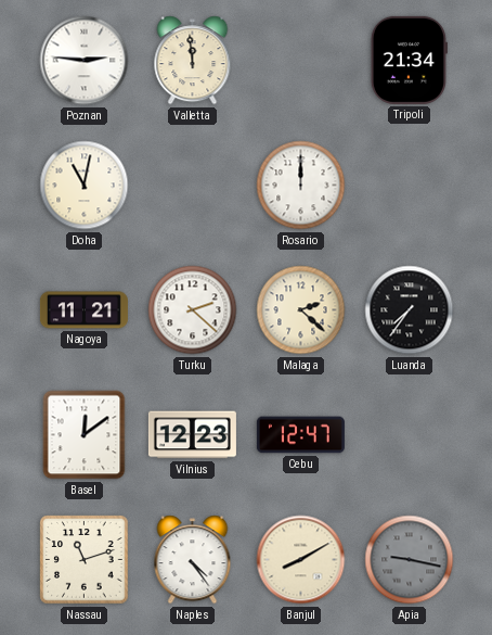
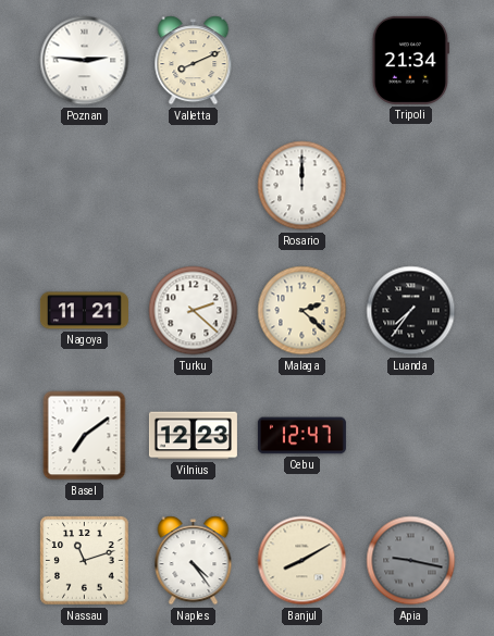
Valletta: 11:59 -> 8:11 (194, 61)
Doha: 11:02 -> none (85, 186)
Basel: 12:09 -> 7:09 (85, 436)
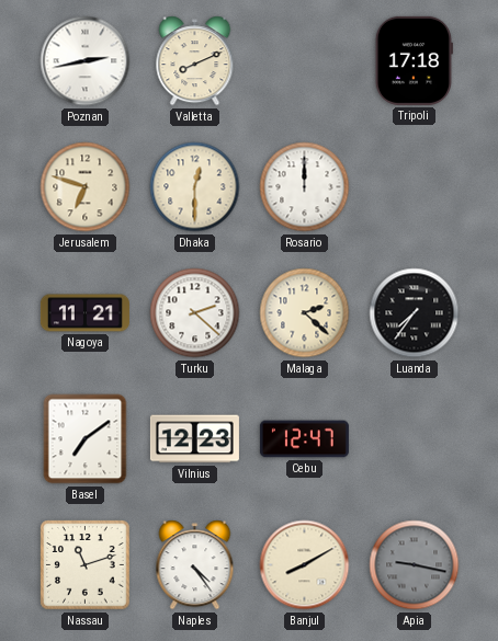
Poznan: 2:46 -> 2:43 (86, 61)
Tripoli: 21:34 -> 17:18 (414, 60)
Jerusalem: none -> 6:48 (86, 187)
Dhaka: none -> 12:30 (195, 187)
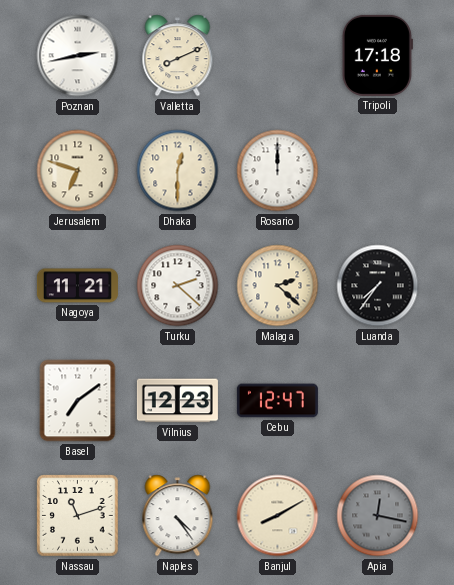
Apia: 9:17 -> 12:17 (378, 516)
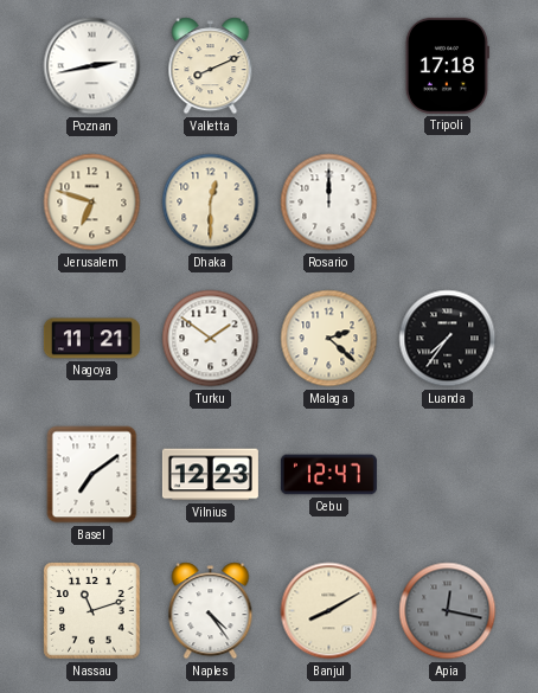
Turku: 2:22 -> 1:51 (211, 339)
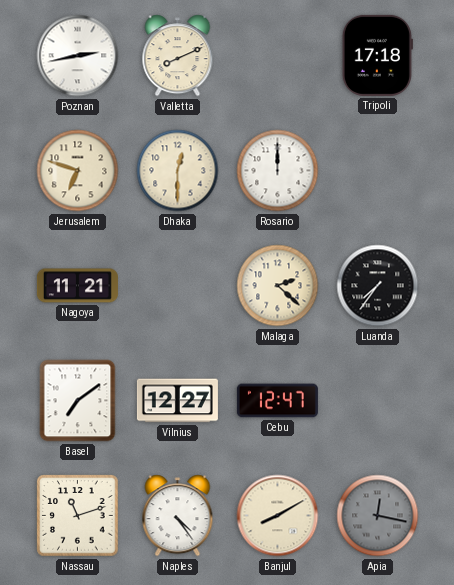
Turku: 1:51 -> none (211, 339)
Vilnius: 12:23 -> 12:27 (177, 401)
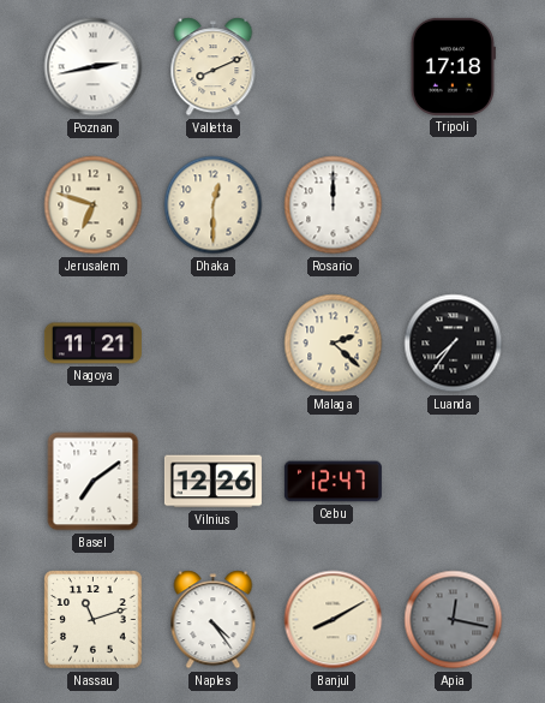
Vilnius: 12:27 -> 12:26 (212, 482)
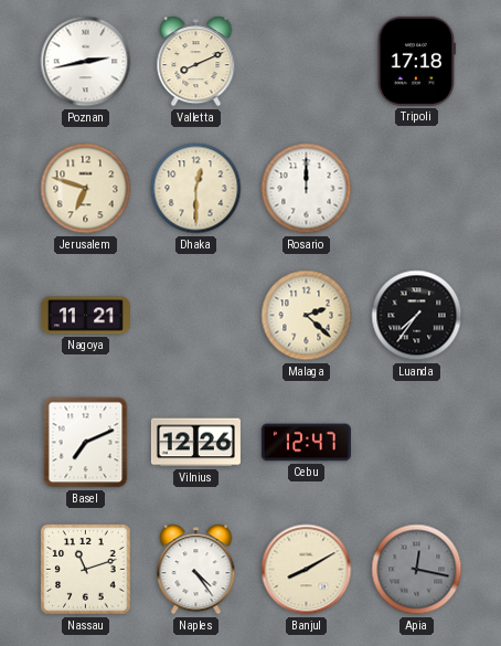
Basel: 7:09 -> 7:11 (86, 443)
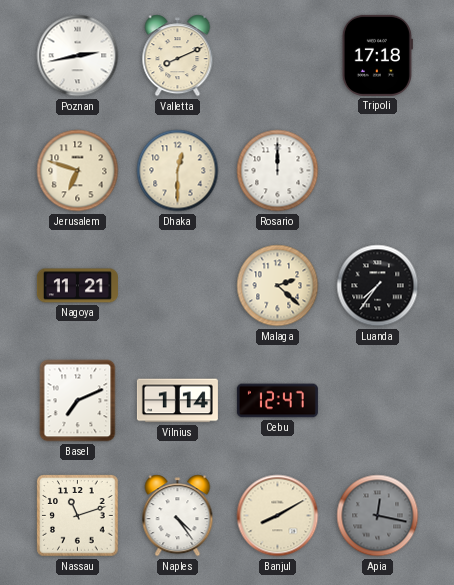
Vilnius: 12:26 -> 1:14 (177, 401)
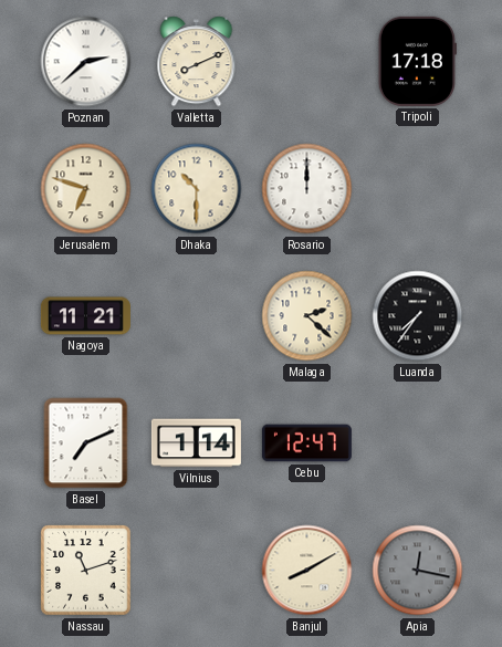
Poznan: 2:43 -> 2:38 (86, 62)
Dhaka: 12:30 -> 10:30 (197, 189)
Naples: 4:24 -> none (178, 516)
